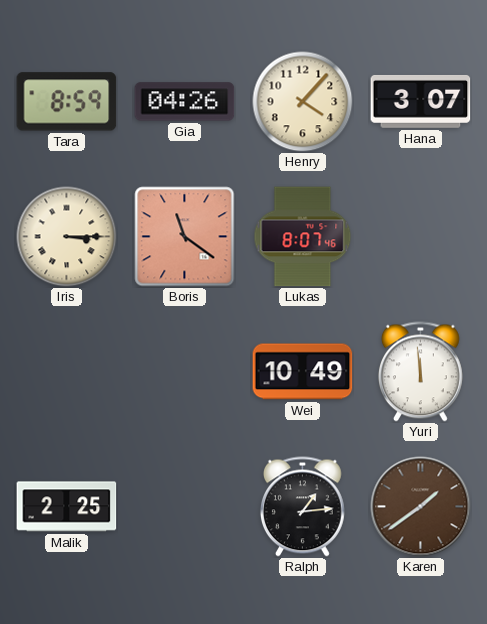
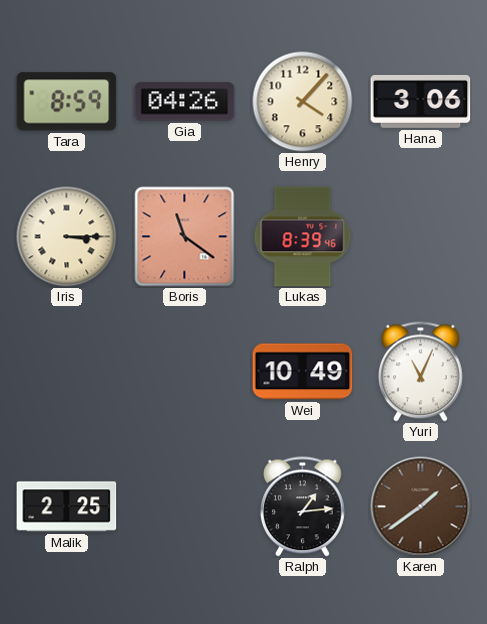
Hana: 3:07 -> 3:06 (421, 101)
Lukas: 8:07 -> 8:39 (303, 237)
Yuri: 11:59 -> 11:04 (420, 372)
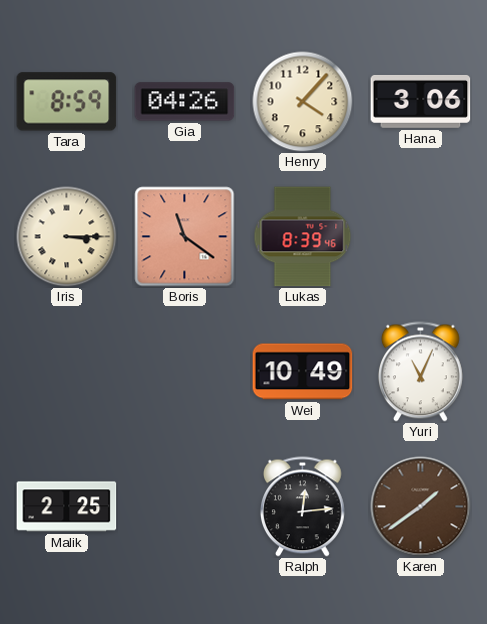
Ralph: 1:14 -> 12:14 (302, 507)
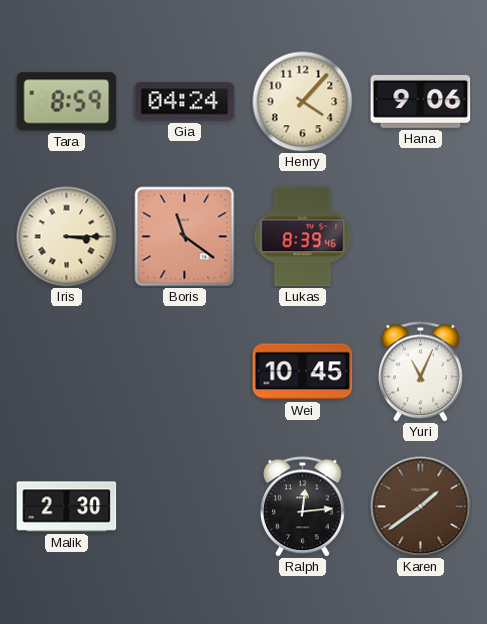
Gia: 04:26 -> 04:24 (185, 102)
Hana: 3:06 -> 9:06 (421, 101)
Wei: 10:49 -> 10:45 (303, 372)
Malik: 2:25 -> 2:30 (67, 507)
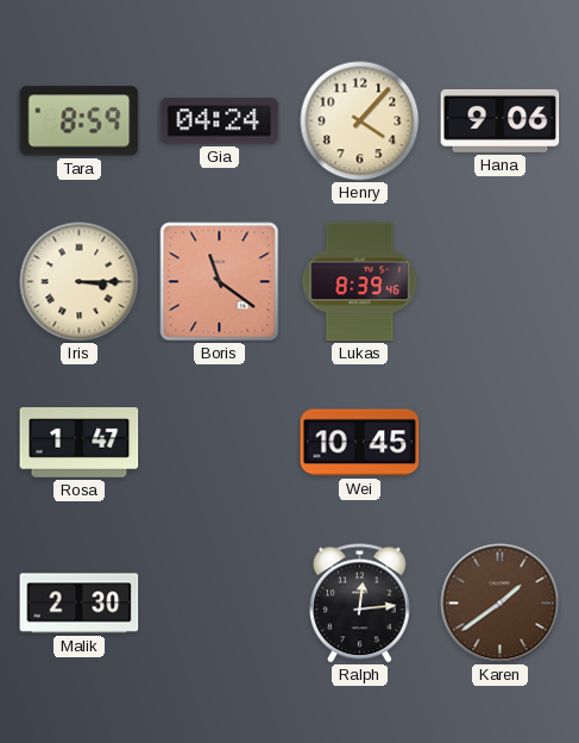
Rosa: none -> 1:47 (80, 443)
Yuri: 11:04 -> none (420, 372)
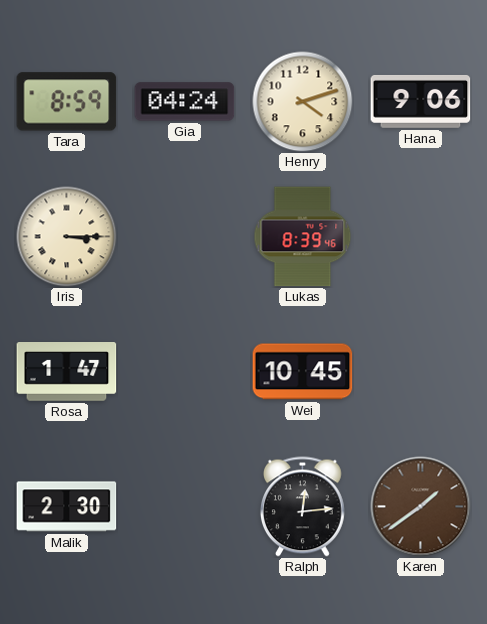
Henry: 4:07 -> 4:12 (303, 102)
Boris: 11:21 -> none (220, 282)
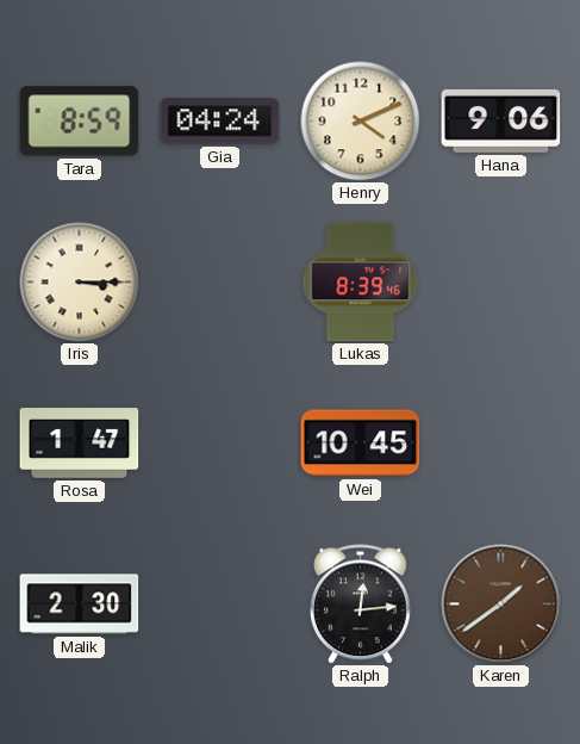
Henry: 4:12 -> 4:11 (361, 122)
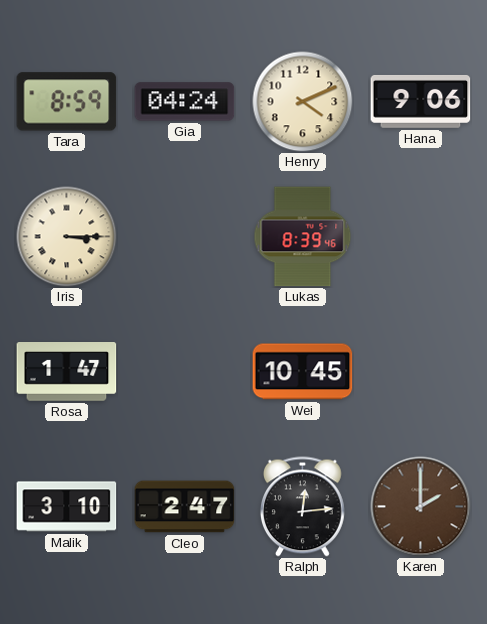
Malik: 2:30 -> 3:10 (67, 507)
Cleo: none -> 2:47 (185, 507)
Karen: 1:39 -> 2:00 (421, 507)
